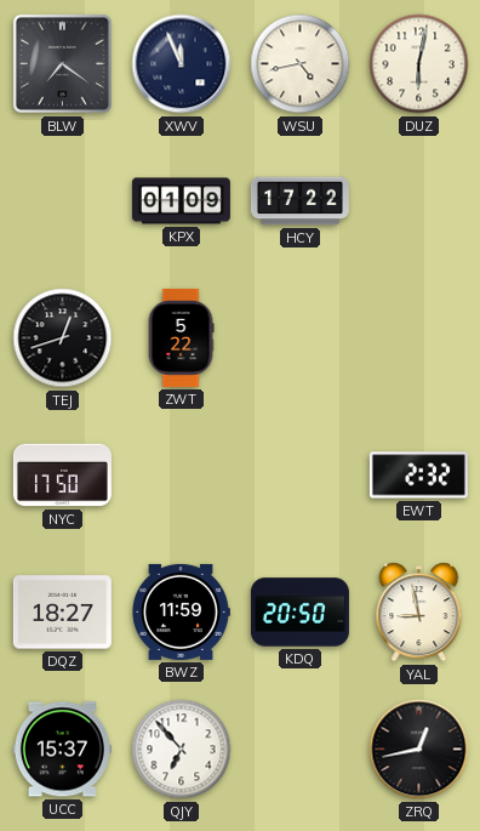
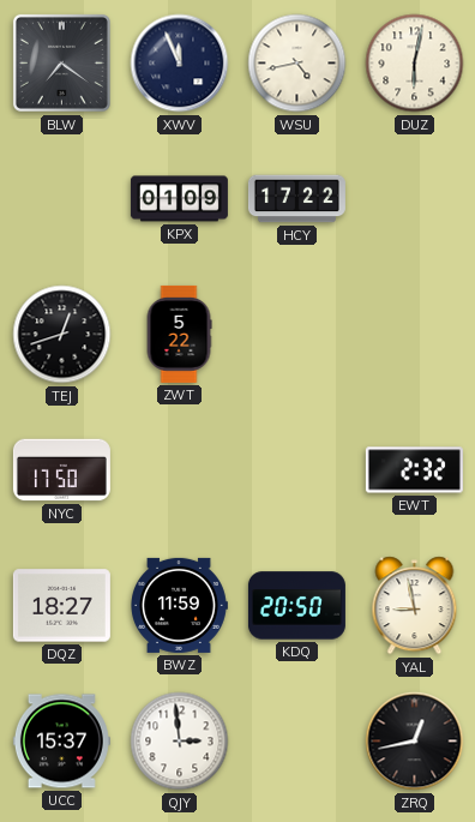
QJY: 6:53 -> 2:59 (180, 742)
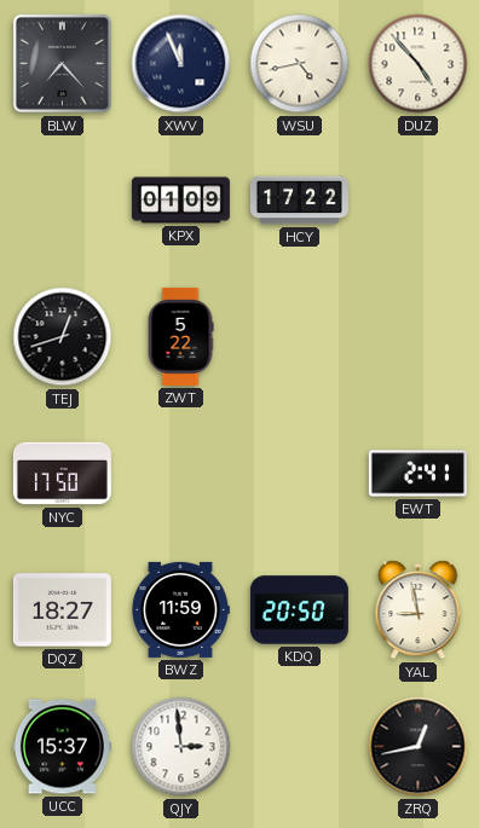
BLW: 7:21 -> 7:23 (62, 63)
DUZ: 6:02 -> 4:53 (419, 64)
EWT: 2:32 -> 2:41 (417, 474)
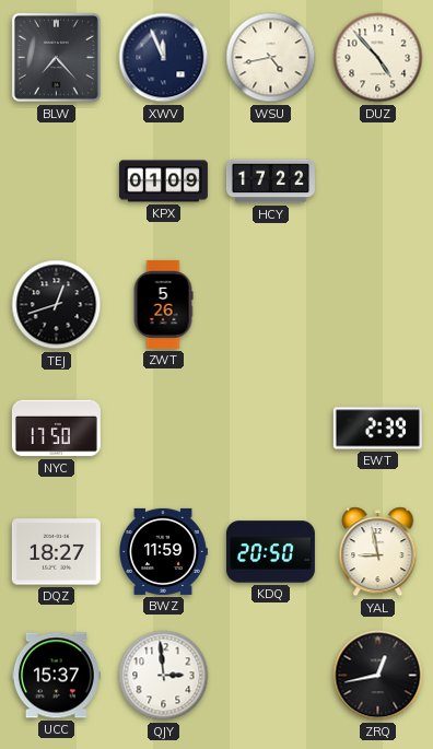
ZWT: 5:22 -> 5:26 (163, 304)
EWT: 2:41 -> 2:39 (377, 429)
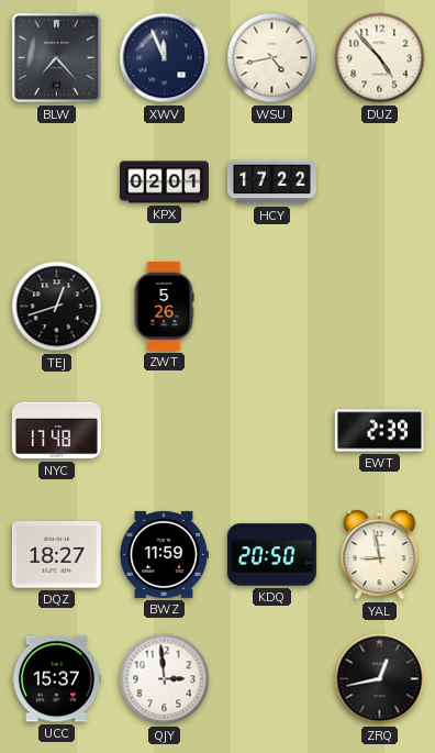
KPX: 01:09 -> 02:01 (164, 182)
NYC: 17:50 -> 17:48 (56, 431)
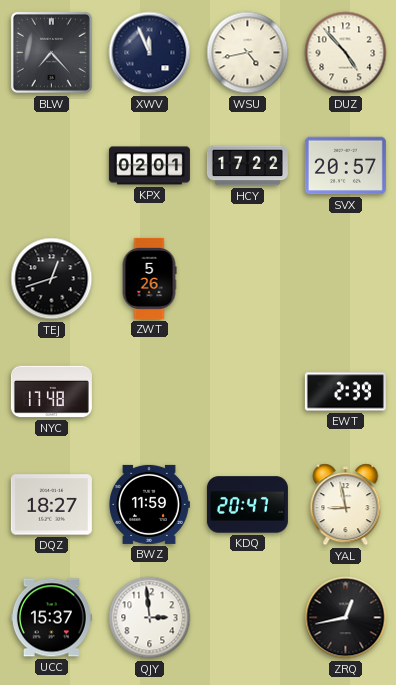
SVX: none -> 20:57 (345, 166)
KDQ: 20:50 -> 20:47 (247, 505)
